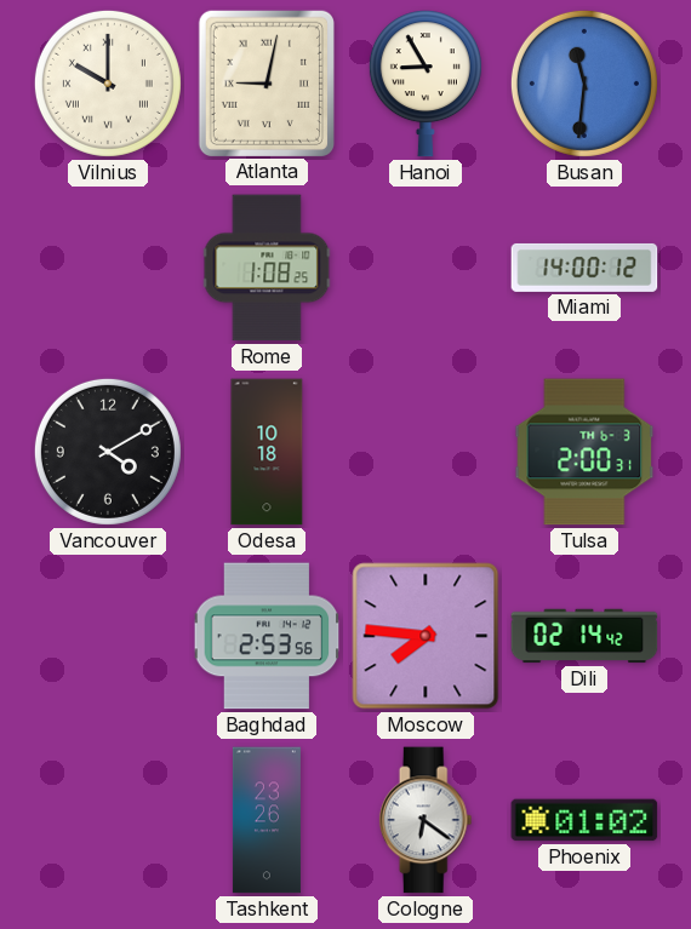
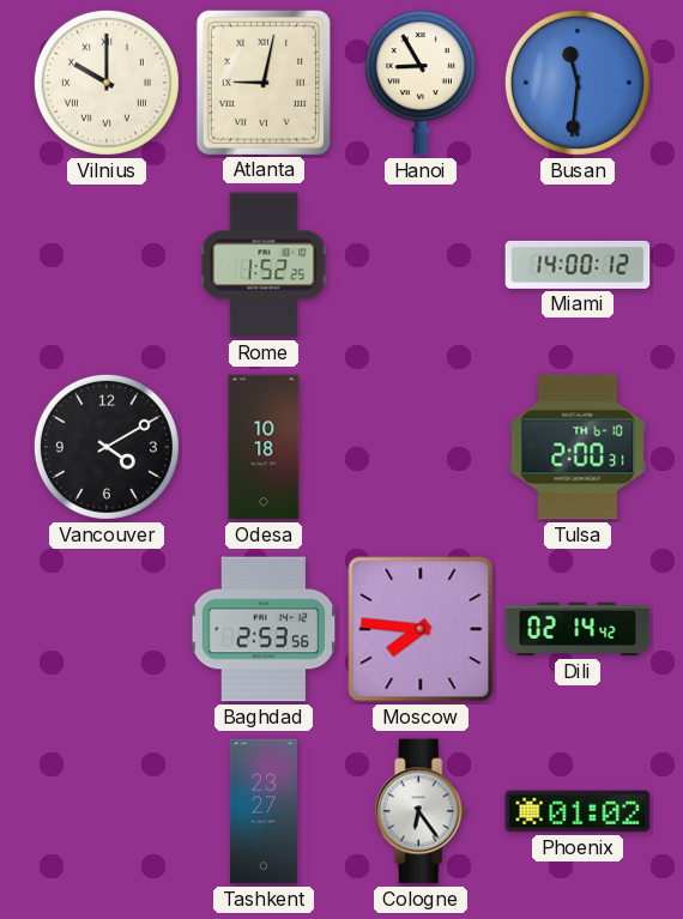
Rome: 1:08 -> 1:52 (264, 265)
Tulsa date: TH 6-3 -> TH 6-10 (578, 447)
Tashkent: 23:26 -> 23:27 (264, 811)
Cologne: 6:21 -> 6:24 (421, 811)
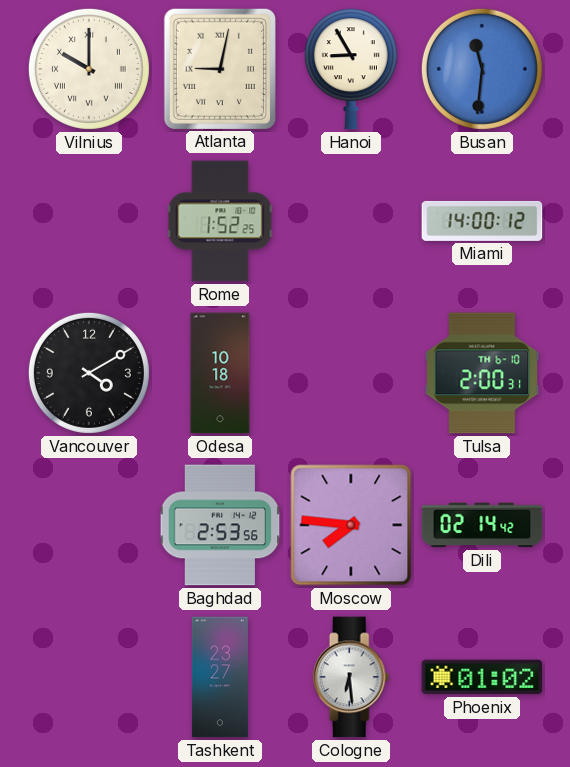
Cologne: 6:24 -> 6:29 (351, 677)
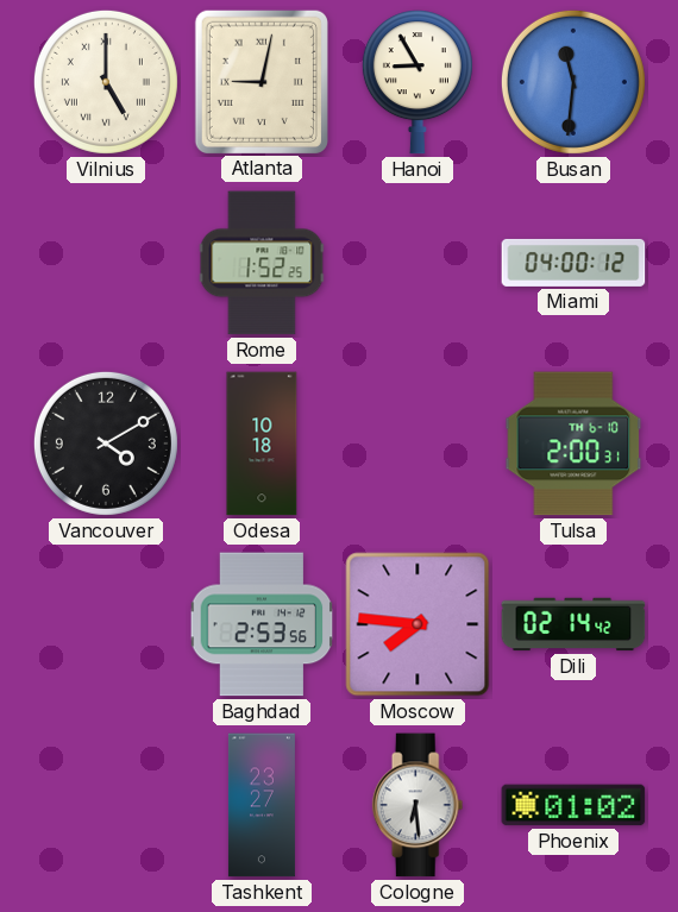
Vilnius: 10:00 -> 5:00 (106, 82)
Miami: 14:00 -> 04:00 (573, 263)
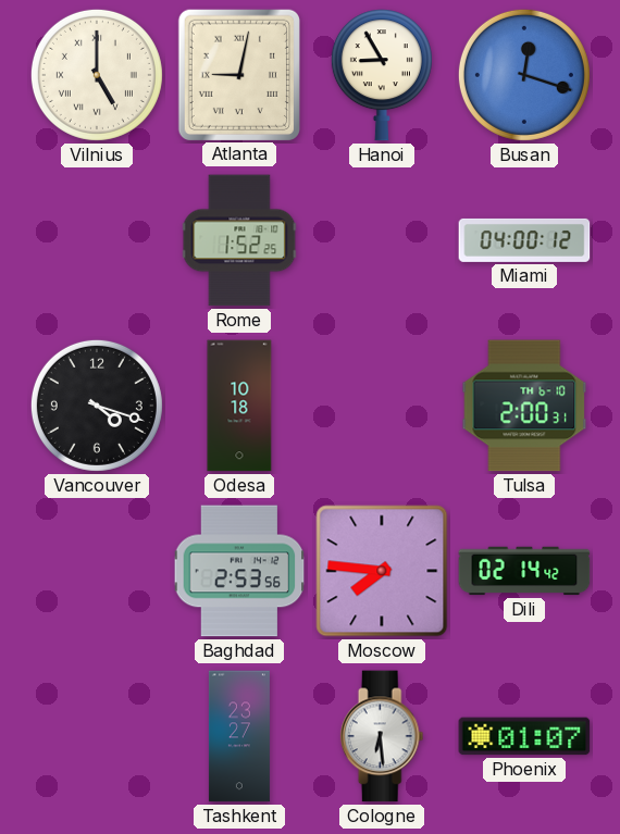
Busan: 11:31 -> 12:18 (524, 75)
Vancouver: 4:10 -> 4:18 (97, 406)
Phoenix: 01:02 -> 01:07 (524, 736)
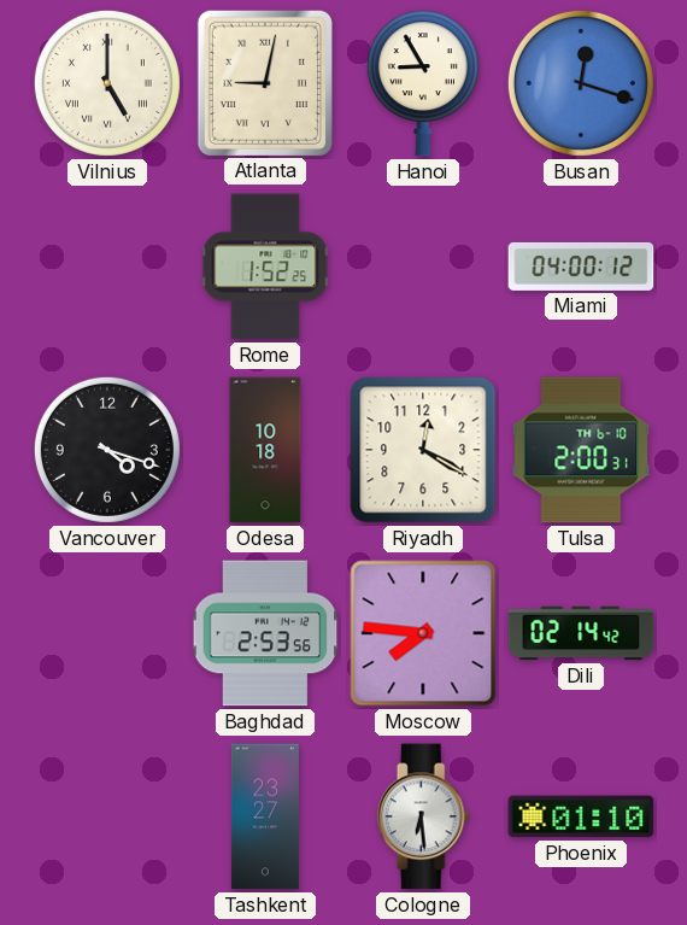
Riyadh: none -> 12:20 (423, 450)
Phoenix: 01:07 -> 01:10 (581, 816)
